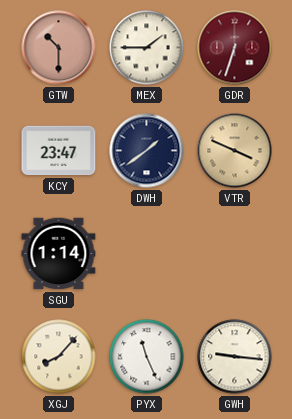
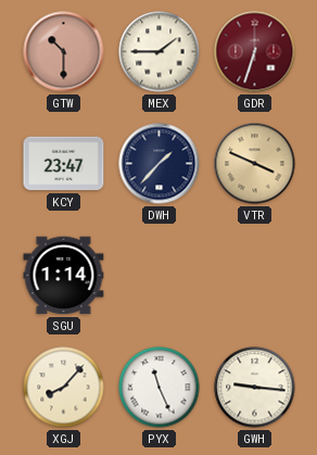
DWH: 1:39 -> 1:37 (160, 164)
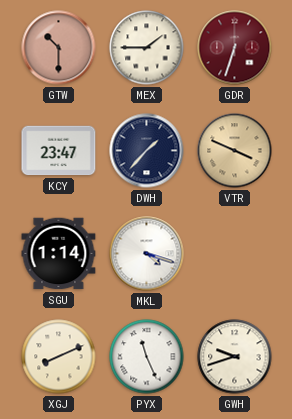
MKL: none -> 4:18 (147, 254)
XGJ: 8:07 -> 8:11 (59, 357)
GWH: 9:16 -> 9:42 (235, 357)
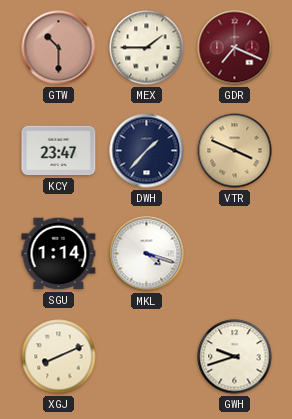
GDR: 6:33 -> 7:19 (235, 48)
PYX: 11:26 -> none (147, 357)
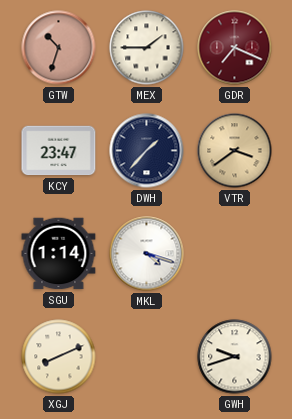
GTW: 10:30 -> 10:33 (59, 48)
VTR: 3:49 -> 3:39 (235, 151)
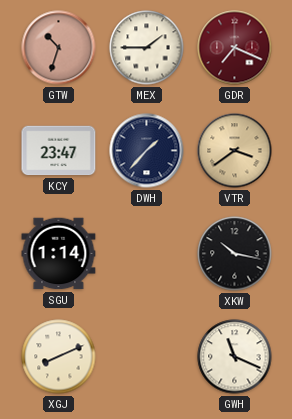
MKL: 4:18 -> none (147, 254)
XKW: none -> 10:17 (235, 254)
GWH: 9:42 -> 11:19 (235, 357)
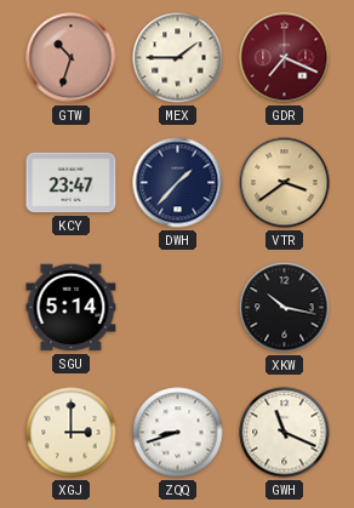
SGU: 1:14 -> 5:14 (72, 308)
XGJ: 8:11 -> 3:00 (72, 433)
ZQQ: none -> 8:42 (178, 433)
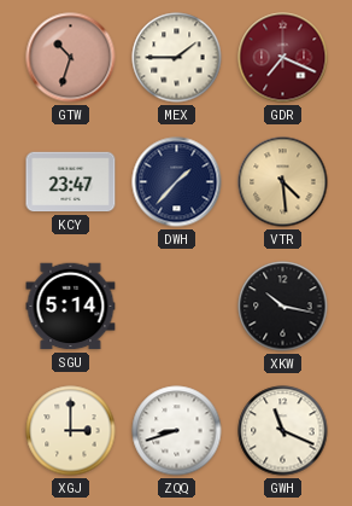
VTR: 3:39 -> 4:29 (283, 182)
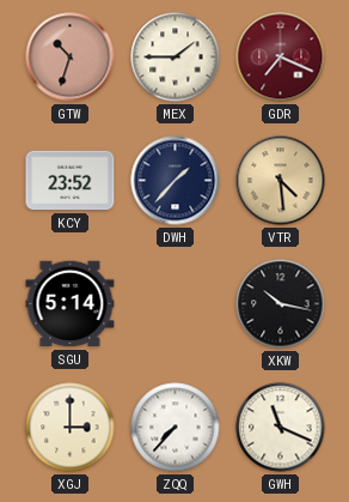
KCY: 23:47 -> 23:52 (71, 181)
ZQQ: 8:42 -> 7:37 (176, 428)
